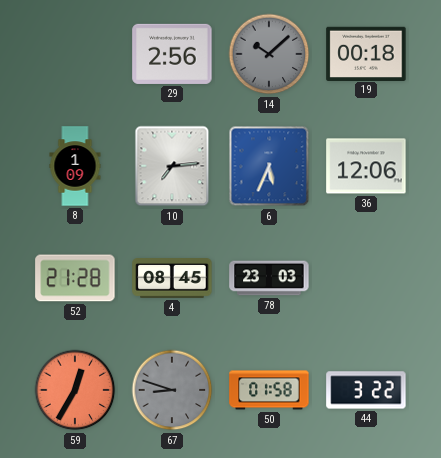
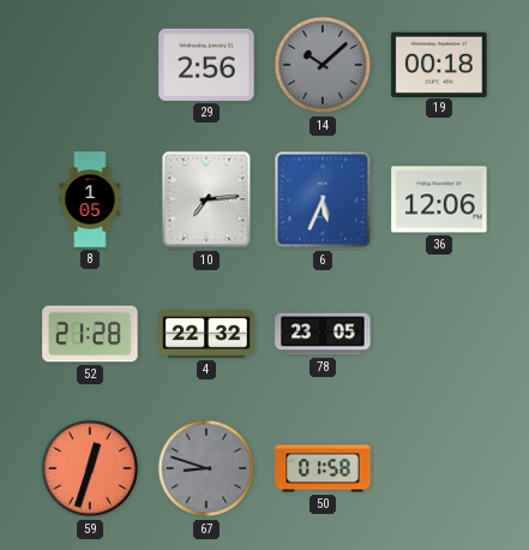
8: 1:09 -> 1:05 (90, 199)
4: 08:45 -> 22:32 (206, 335)
78: 23:03 -> 23:05 (323, 334)
59: 12:35 -> 12:33 (90, 468)
44: 3:22 -> none (366, 390)
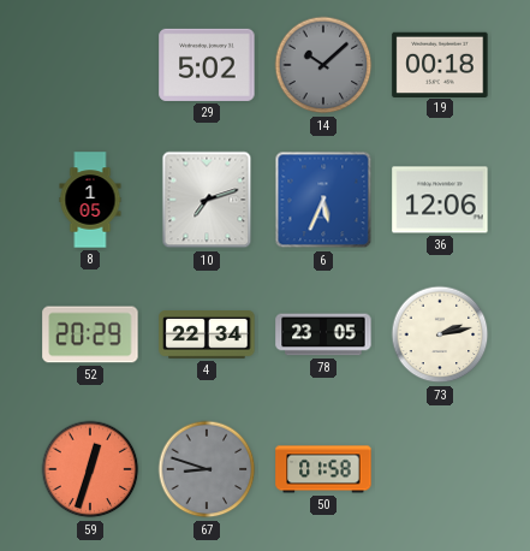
29: 2:56 -> 5:02 (207, 65)
10: 7:14 -> 7:12 (207, 200)
52: 21:28 -> 20:29 (90, 334)
4: 22:32 -> 22:34 (207, 336)
73: none -> 2:13 (440, 334)
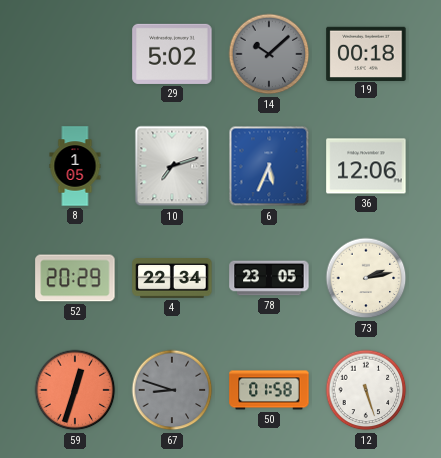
12: none -> 5:27 (366, 390)
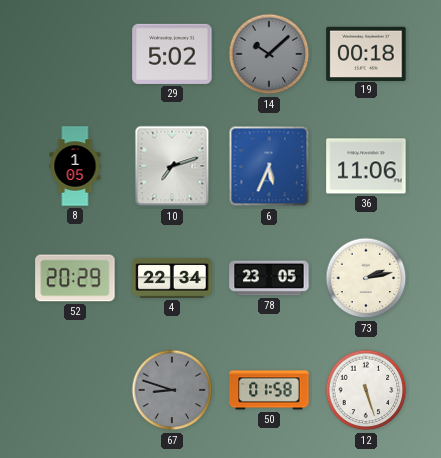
36: 12:06 -> 11:06 (366, 166)
59: 12:33 -> none (75, 390)
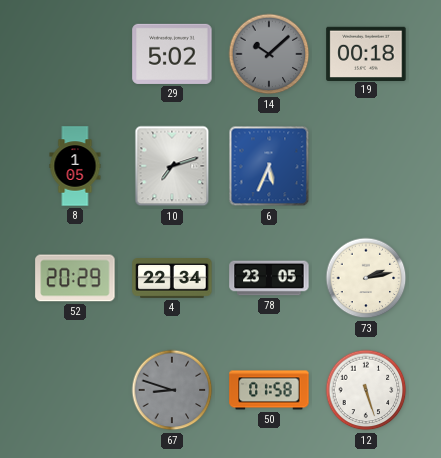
36: 11:06 -> none (366, 166)
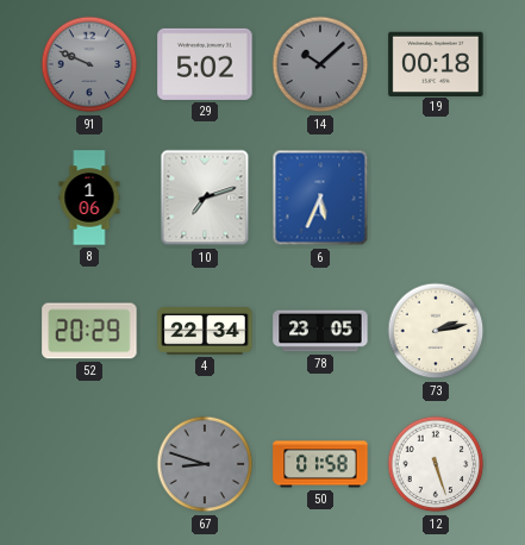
91: none -> 9:49 (89, 64)
8: 1:05 -> 1:06 (89, 198)
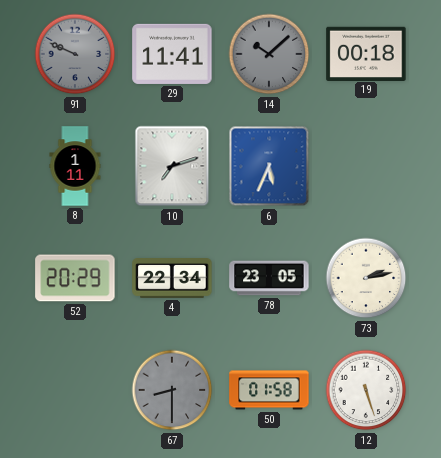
29: 5:02 -> 11:41 (172, 54)
8: 1:06 -> 1:11 (75, 166)
67: 8:48 -> 8:30 (172, 390)
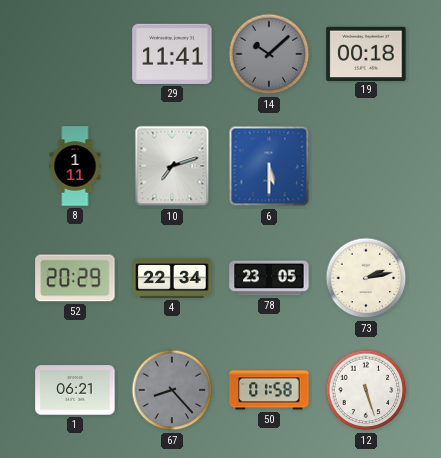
91: 9:49 -> none (75, 54)
6: 5:34 -> 5:30 (269, 166)
1: none -> 06:21 (75, 390)
67: 8:30 -> 8:23 (172, 390)
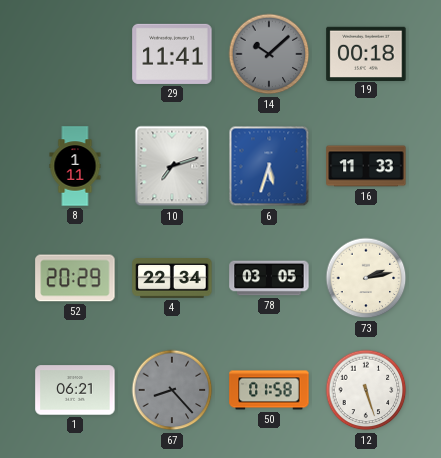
6: 5:30 -> 5:33 (269, 166)
16: none -> 11:33 (366, 166)
78: 23:05 -> 03:05 (269, 278)
